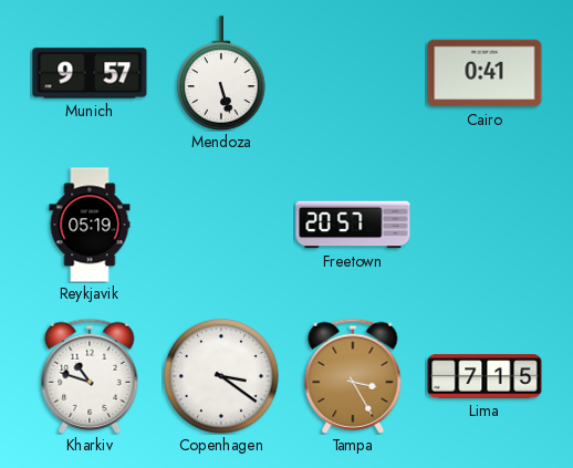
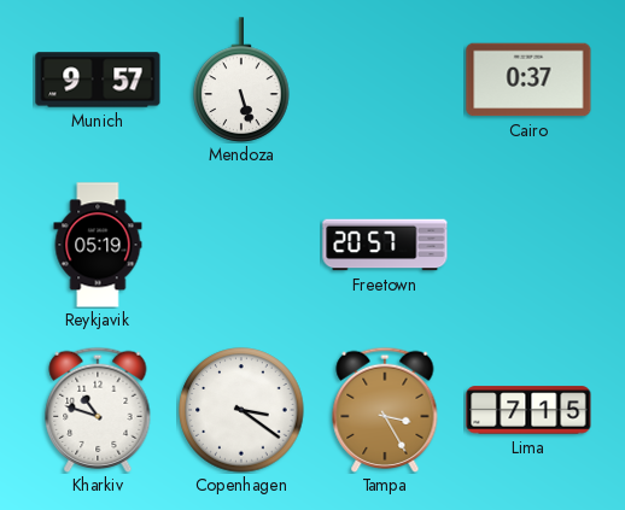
Cairo: 0:41 -> 0:37 (528, 80)
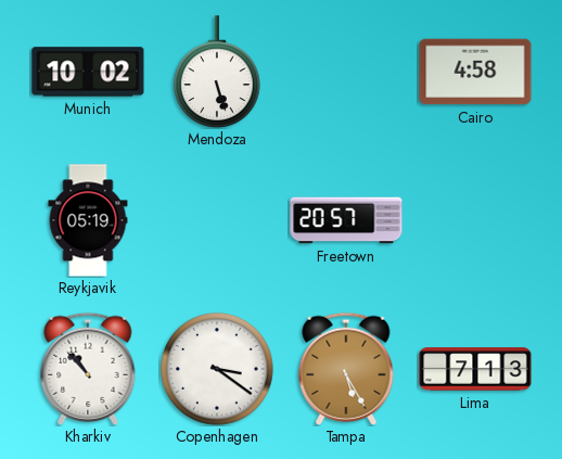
Munich: 9:57 -> 10:02 (88, 72)
Cairo: 0:37 -> 4:58 (475, 72)
Kharkiv: 10:48 -> 10:53 (88, 369)
Tampa: 3:25 -> 5:25 (346, 369)
Lima: 7:15 -> 7:13 (475, 369)
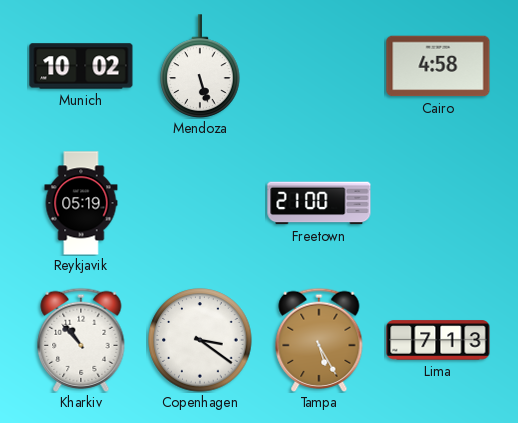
Freetown: 20:57 -> 21:00 (319, 203)
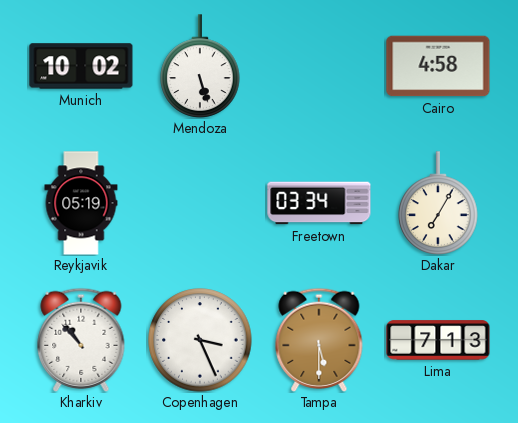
Freetown: 21:00 -> 03:34 (319, 203)
Dakar: none -> 7:05 (438, 203)
Copenhagen: 3:21 -> 3:26 (200, 340)
Tampa: 5:25 -> 5:30 (319, 340)
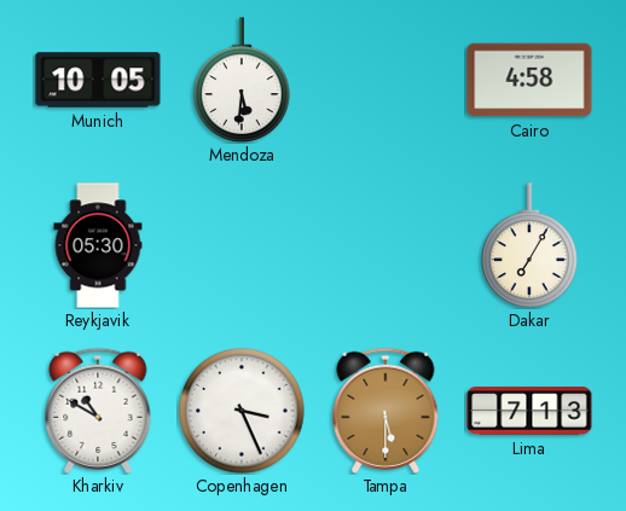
Munich: 10:02 -> 10:05 (98, 80)
Mendoza: 5:27 -> 5:31 (242, 80)
Reykjavik: 05:19 -> 05:30 (98, 245)
Freetown: 03:34 -> none (319, 203)
Kharkiv: 10:53 -> 10:50 (98, 411)
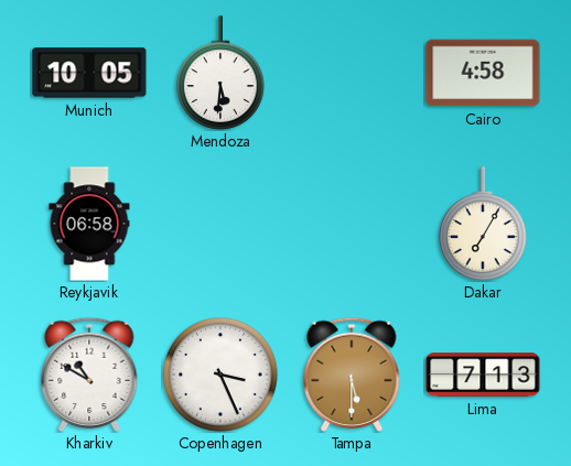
Reykjavik: 05:30 -> 06:58 (89, 224)
